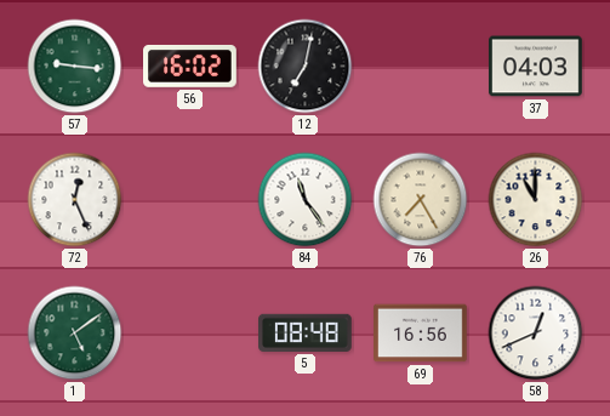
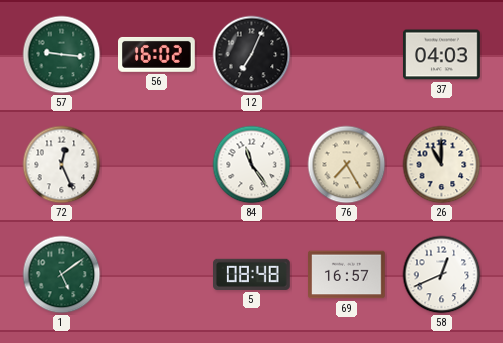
12: 7:02 -> 7:04 (252, 55)
69: 16:56 -> 16:57 (347, 275)
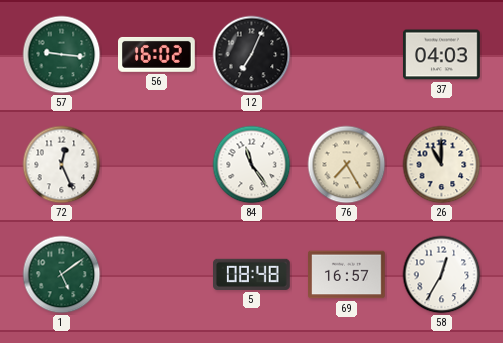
58: 12:41 -> 12:35 (442, 275)
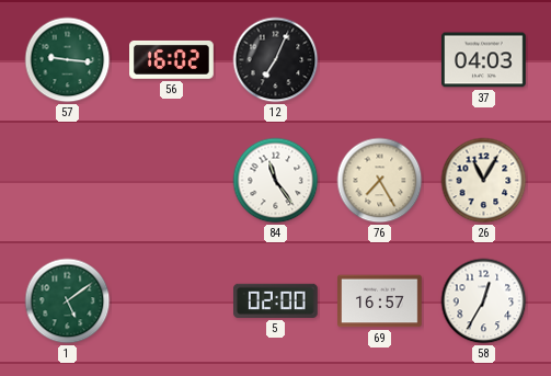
72: 12:26 -> none (62, 165)
26: 11:00 -> 11:05 (484, 181)
5: 08:48 -> 02:00 (276, 300)
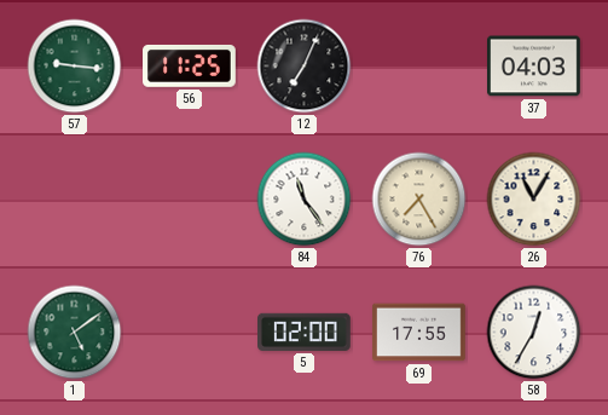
56: 16:02 -> 11:25 (190, 67)
69: 16:57 -> 17:55 (419, 333)
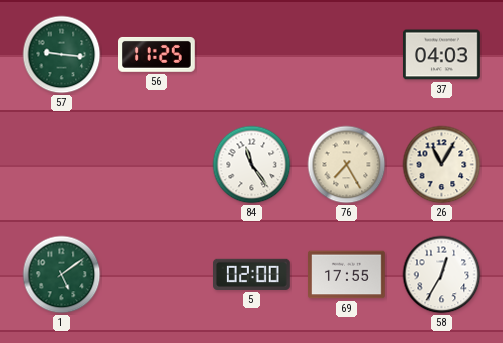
12: 7:04 -> none (305, 67)
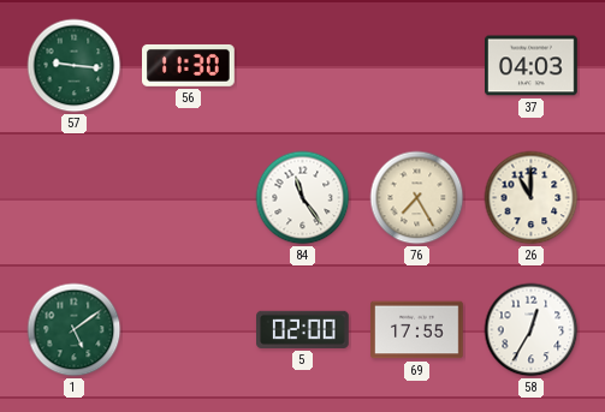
56: 11:25 -> 11:30 (189, 66)
26: 11:05 -> 11:00 (532, 198)
